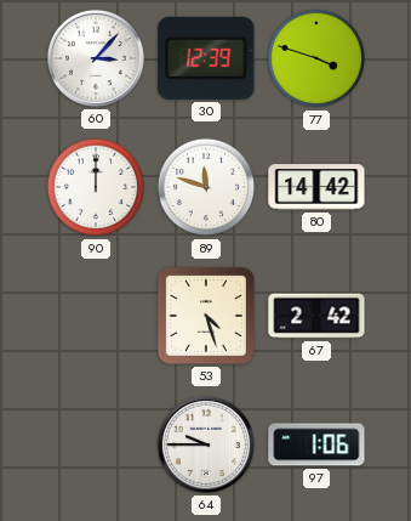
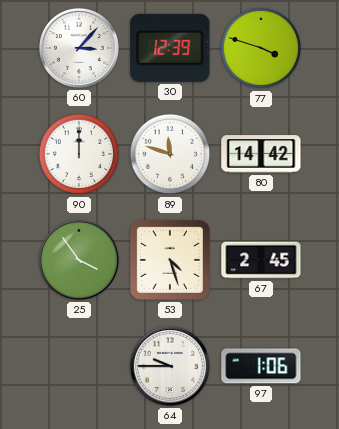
25: none -> 3:54 (79, 260)
67: 2:42 -> 2:45 (261, 260)
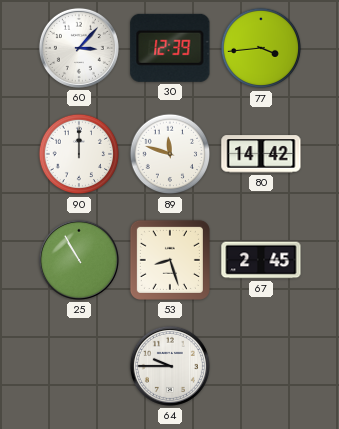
77: 3:48 -> 3:44 (261, 48)
25: 3:54 -> 10:55 (79, 260)
53: 4:27 -> 8:27 (170, 260)
97: 1:06 -> none (261, 366)
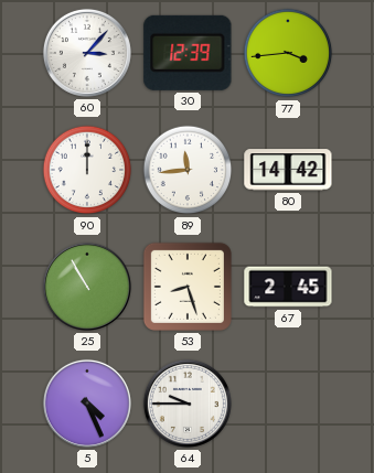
89: 11:48 -> 11:44 (188, 170)
5: none -> 4:26 (87, 404)
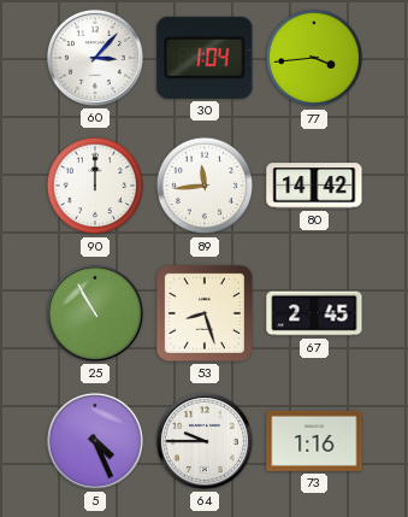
30: 12:39 -> 1:04 (205, 58)
73: none -> 1:16 (314, 441)
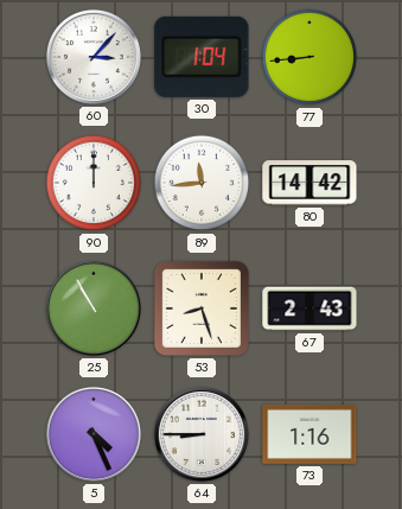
77: 3:44 -> 8:44 (310, 57)
67: 2:45 -> 2:43 (310, 308)
64: 9:45 -> 8:45 (202, 434)
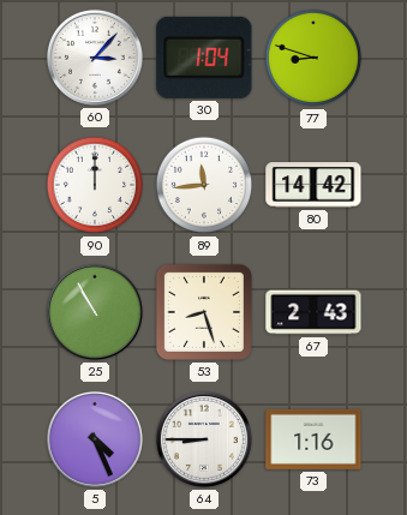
77: 8:44 -> 8:48 (313, 58)
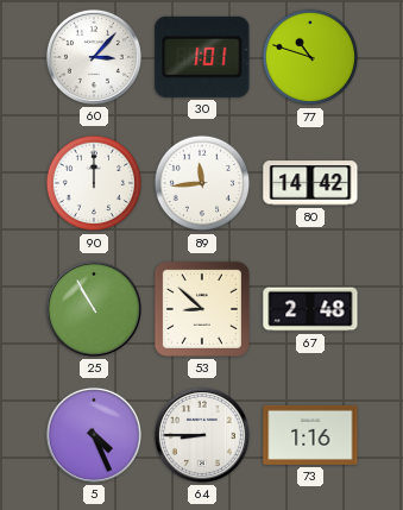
30: 1:04 -> 1:01 (202, 57)
77: 8:48 -> 10:48 (310, 57)
53: 8:27 -> 8:52 (202, 309)
67: 2:43 -> 2:48 (310, 309)
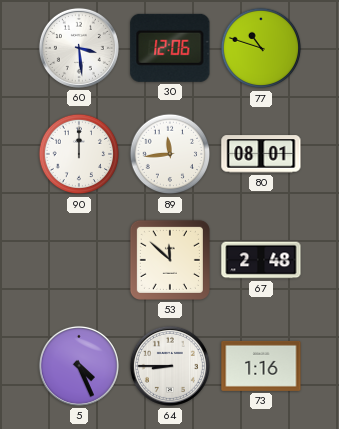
60: 3:07 -> 3:29 (79, 48)
30: 1:01 -> 12:06 (170, 48)
80: 14:42 -> 08:01 (261, 154)
25: 10:55 -> none (94, 309)
53: 8:52 -> 11:52 (170, 260)
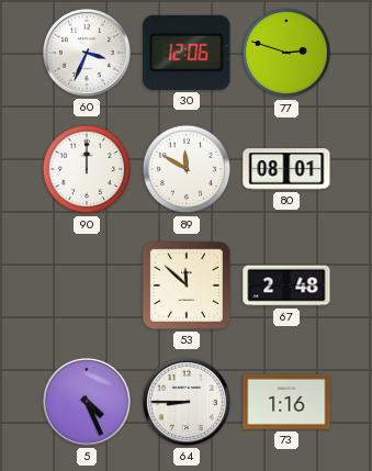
60: 3:29 -> 3:34 (87, 53)
77: 10:48 -> 2:48 (286, 53)
89: 11:44 -> 11:50 (187, 169)
